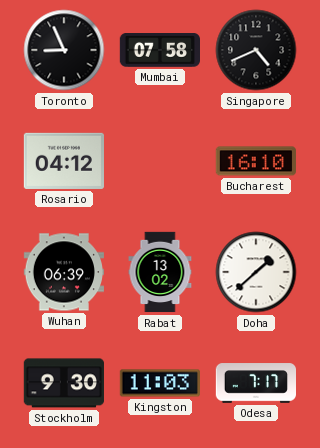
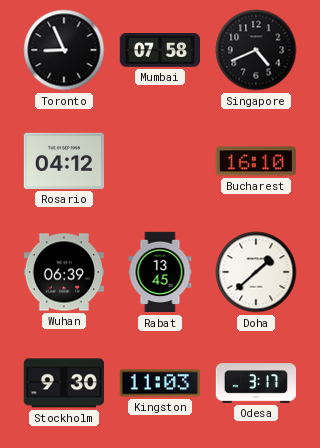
Rabat: 13:02 -> 13:45 (160, 272)
Odesa: 7:17 -> 3:17 (256, 383)
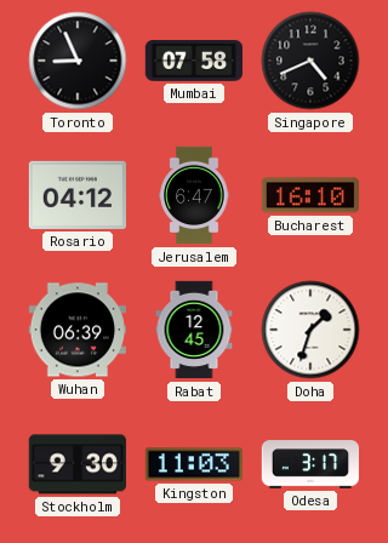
Jerusalem: none -> 6:47 (194, 195)
Rabat: 13:45 -> 12:45 (194, 330)
Doha: 1:38 -> 1:33 (310, 330)
